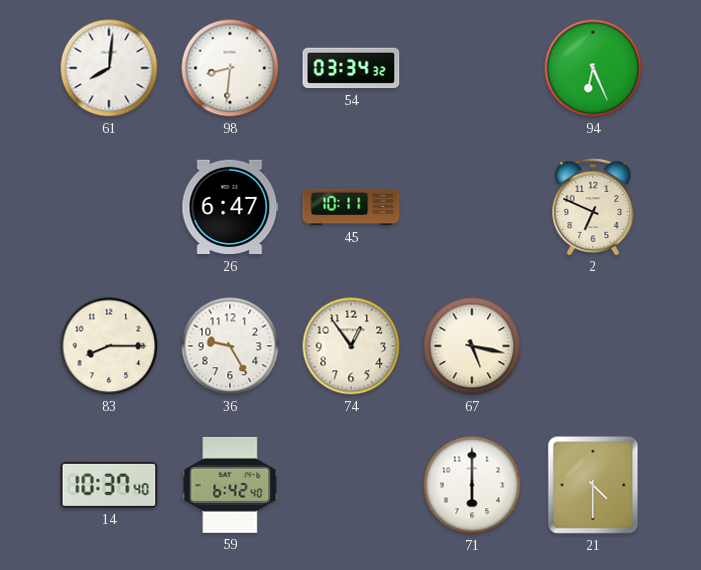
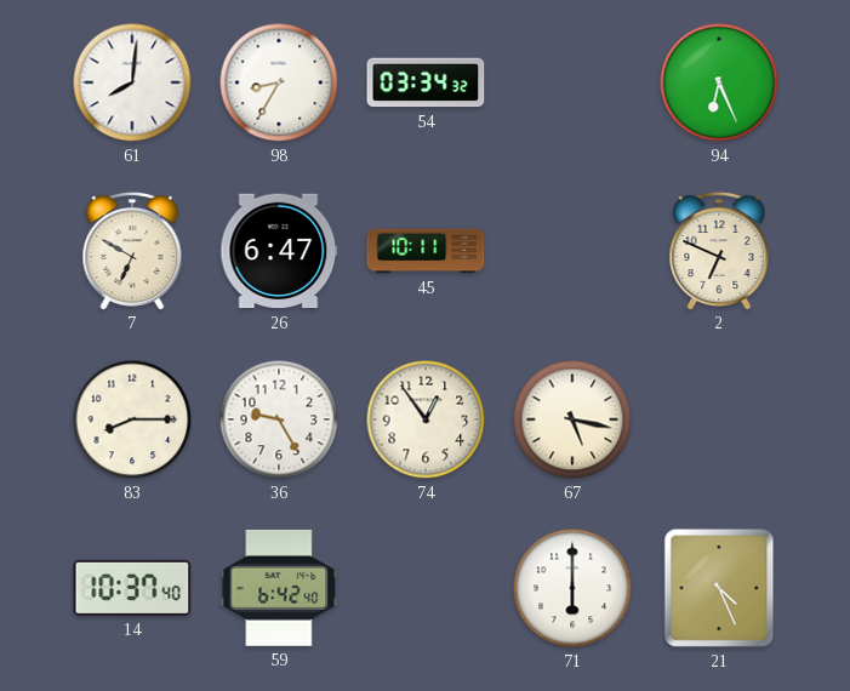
98: 8:31 -> 8:35 (279, 82)
7: none -> 6:50 (132, 250)
21: 4:30 -> 4:26 (719, 588)
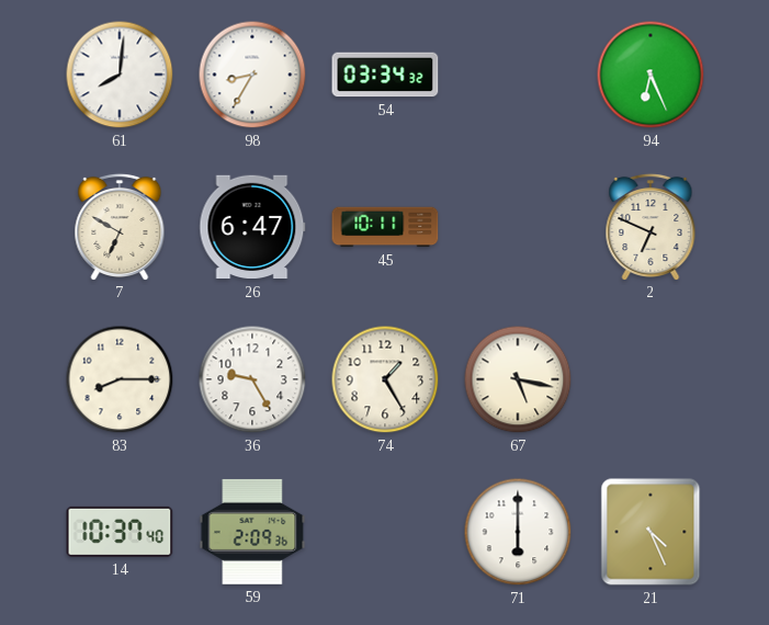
74: 12:54 -> 1:25 (385, 379)
59: 6:42 -> 2:09 (252, 532)
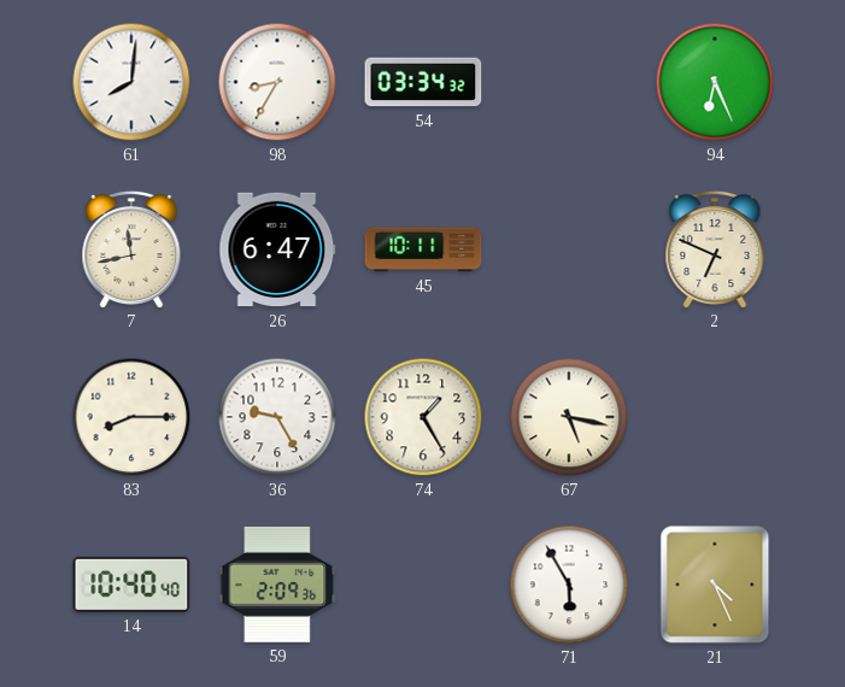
7: 6:50 -> 11:43 (131, 248)
14: 10:37 -> 10:40 (131, 585)
71: 6:00 -> 5:55 (569, 585)
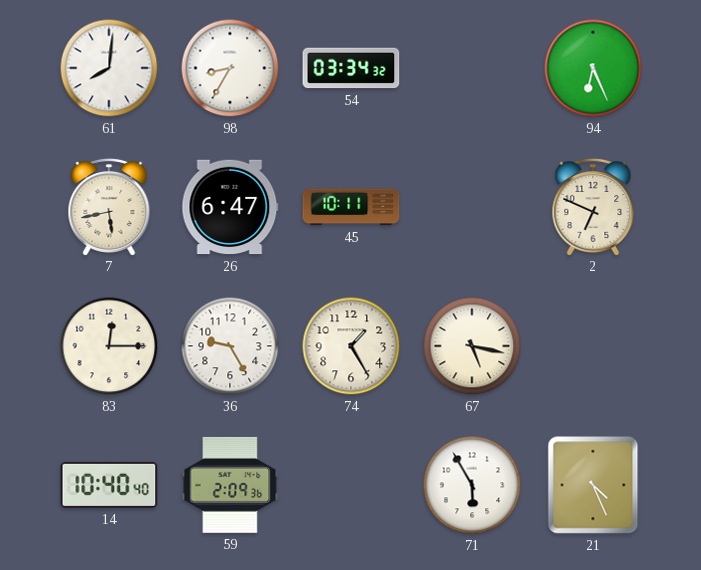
7: 11:43 -> 5:43 (109, 206)
83: 8:15 -> 12:15 (109, 346)
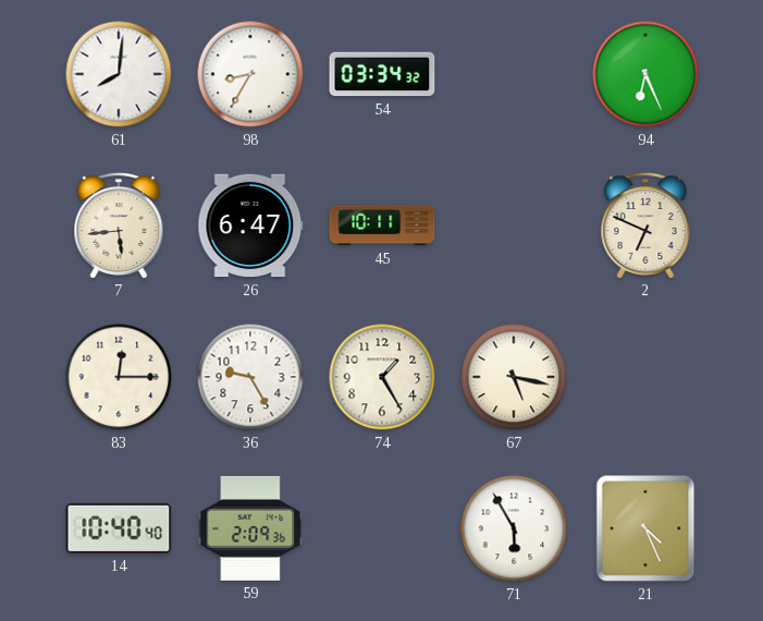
7: 5:43 -> 5:44 (119, 224)
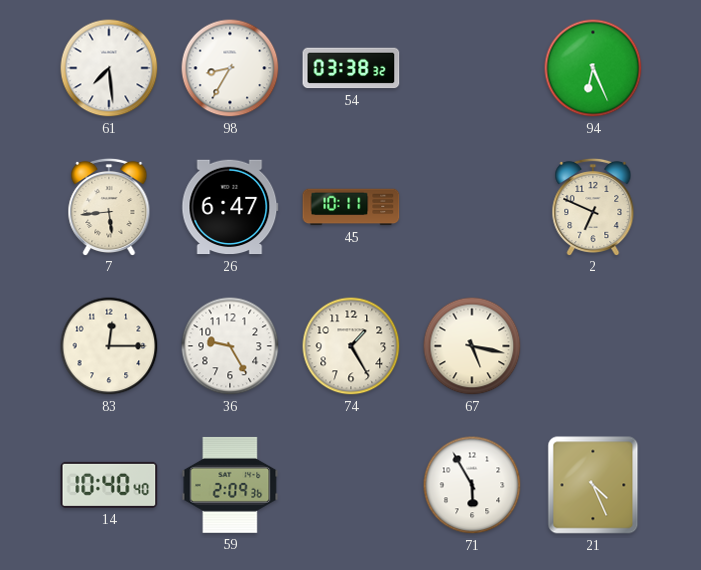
61: 8:01 -> 7:29 (109, 68)
54: 03:34 -> 03:38 (351, 68)
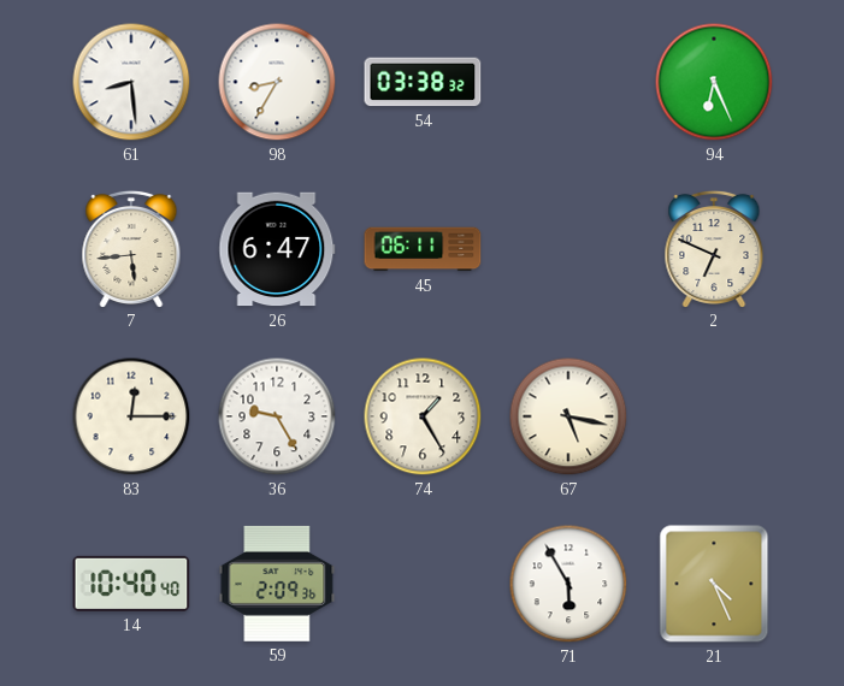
61: 7:29 -> 8:29 (131, 82)
45: 10:11 -> 06:11 (423, 249)
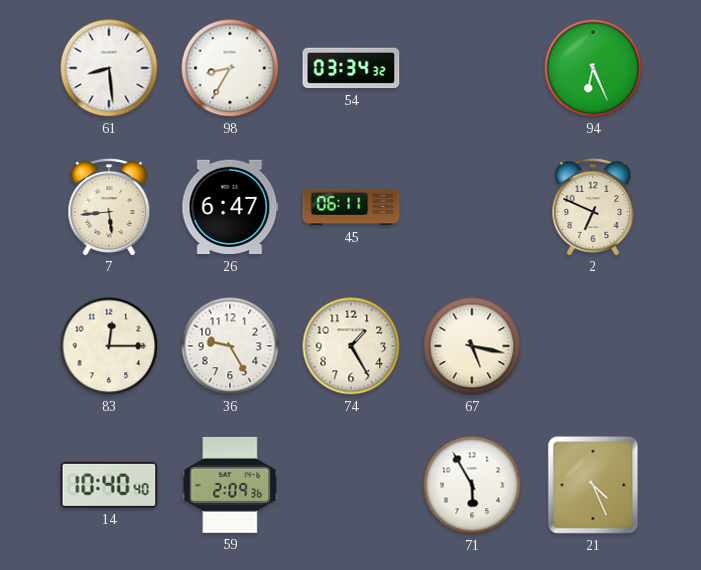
54: 03:38 -> 03:34 (351, 68)
